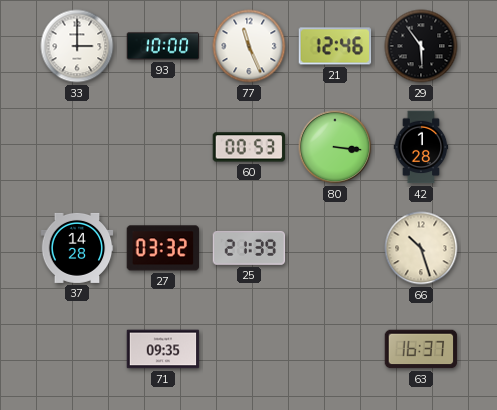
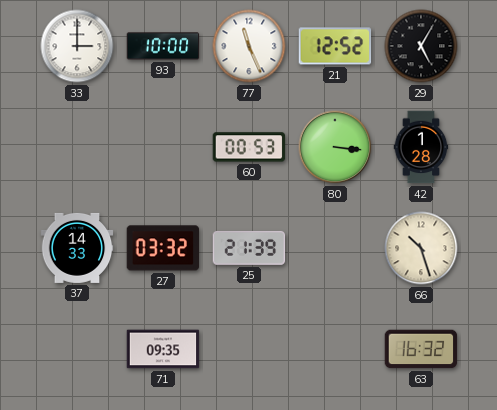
21: 12:46 -> 12:52 (335, 46)
29: 5:54 -> 5:05 (421, 46)
37: 14:28 -> 14:33 (77, 248)
63: 16:37 -> 16:32 (421, 349)
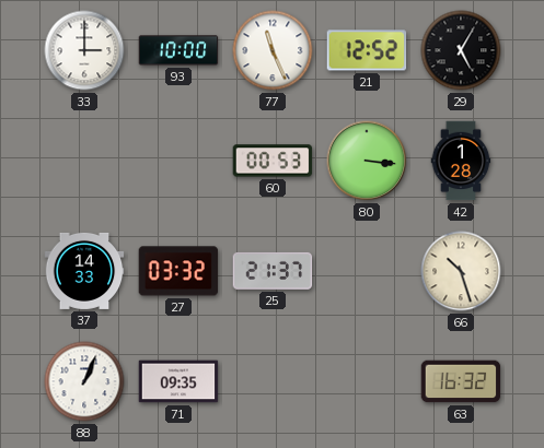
25: 21:39 -> 21:37 (273, 271)
88: none -> 1:04 (84, 381)
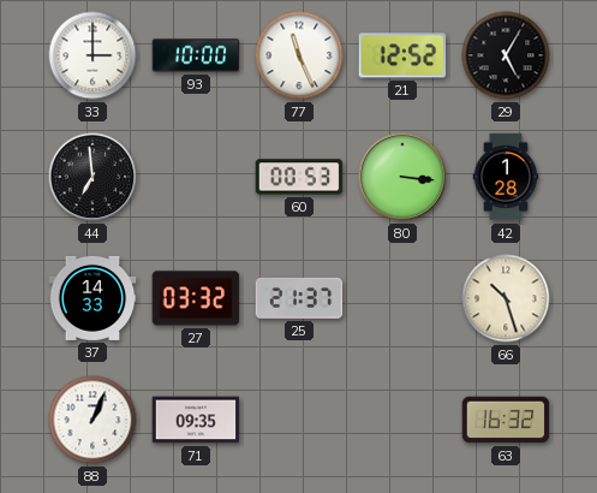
44: none -> 6:59 (92, 177)
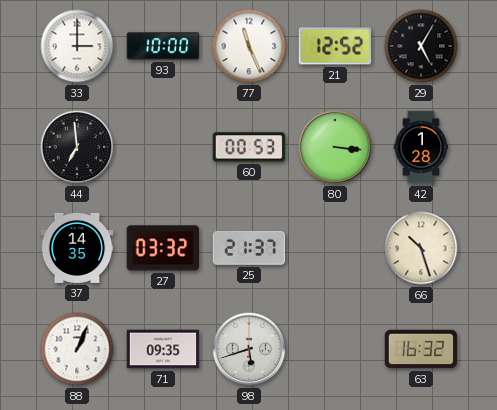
37: 14:33 -> 14:35 (77, 248)
98: none -> 5:42 (249, 349)
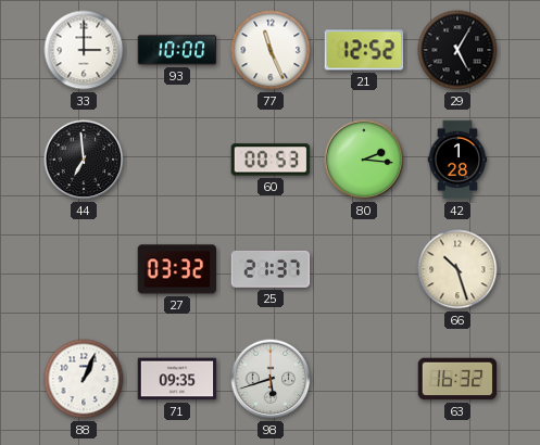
80: 3:16 -> 2:16 (364, 160)
37: 14:35 -> none (77, 248)
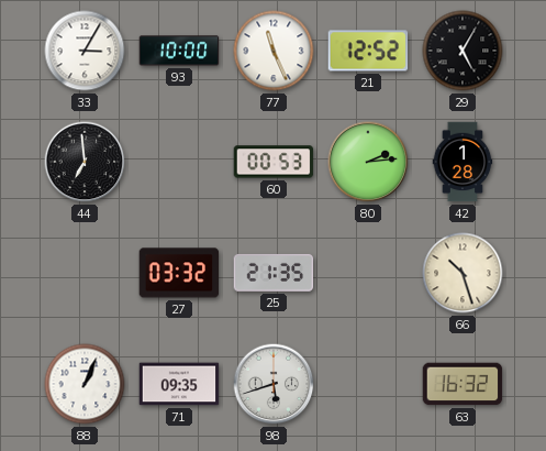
33: 3:00 -> 3:05 (85, 51)
80: 2:16 -> 2:14 (368, 162)
25: 21:37 -> 21:35 (274, 273)
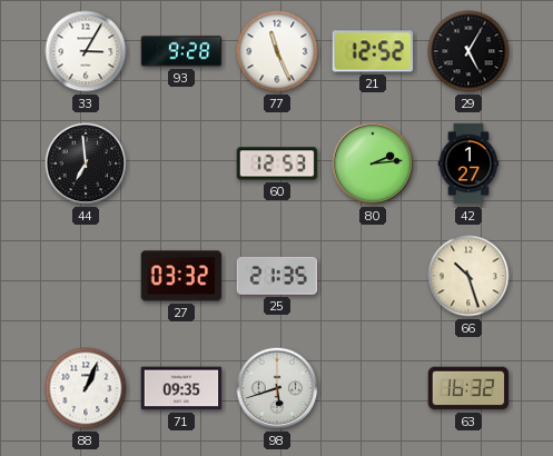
93: 10:00 -> 9:28 (181, 51)
60: 00:53 -> 12:53 (277, 163)
42: 1:28 -> 1:27 (468, 163)
